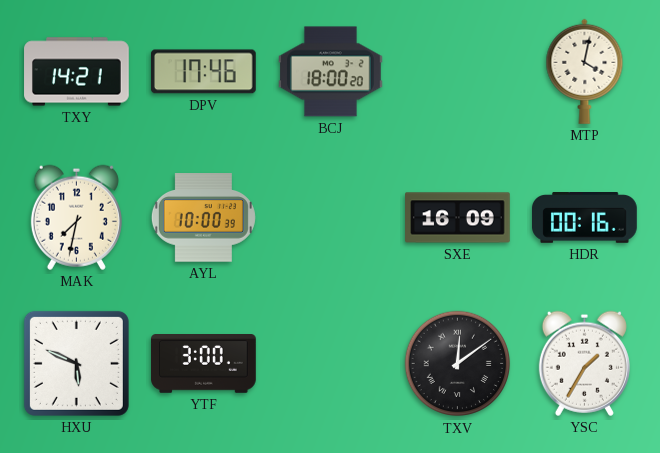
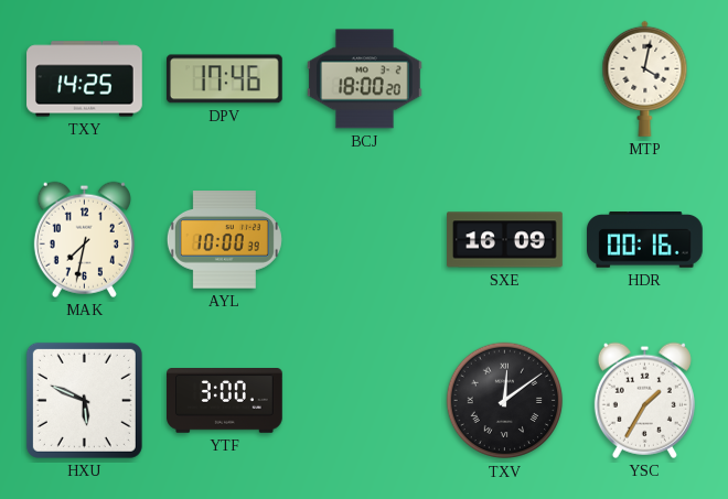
TXY: 14:21 -> 14:25 (85, 79)
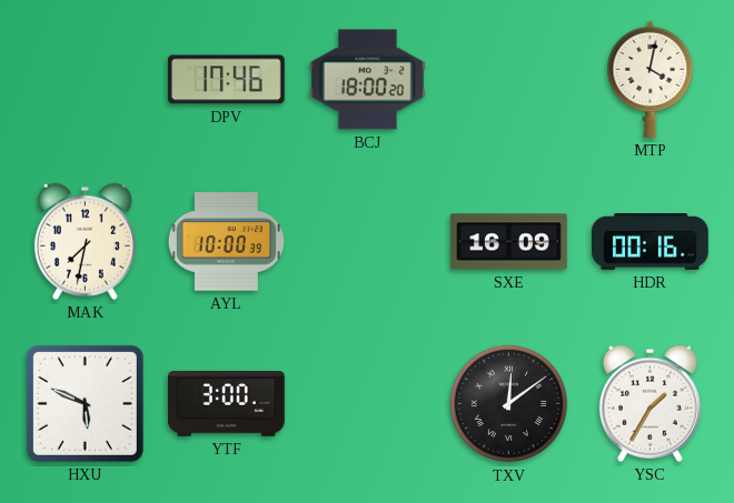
TXY: 14:25 -> none (85, 79)
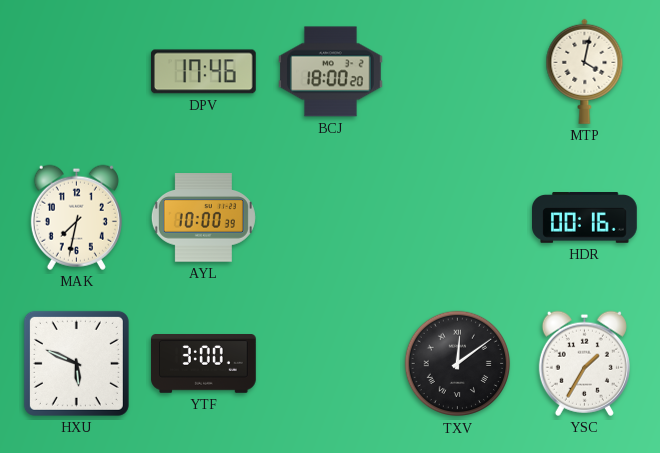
SXE: 16:09 -> none (509, 242)
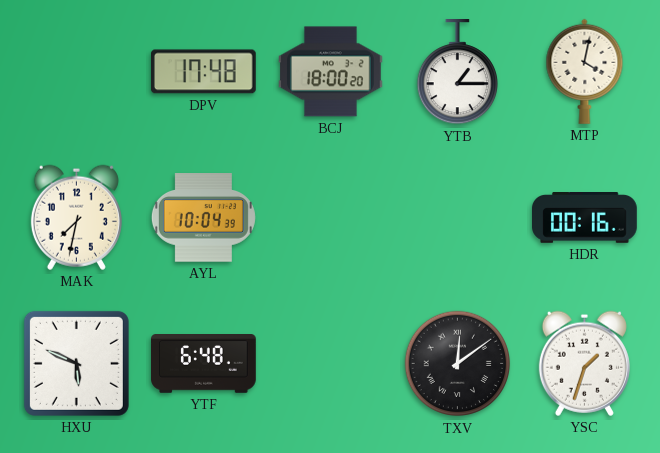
DPV: 17:46 -> 17:48 (203, 72)
YTB: none -> 1:15 (457, 73)
AYL: 10:00 -> 10:04 (203, 218)
YTF: 3:00 -> 6:48 (204, 364)
YSC: 1:35 -> 1:33 (584, 363)
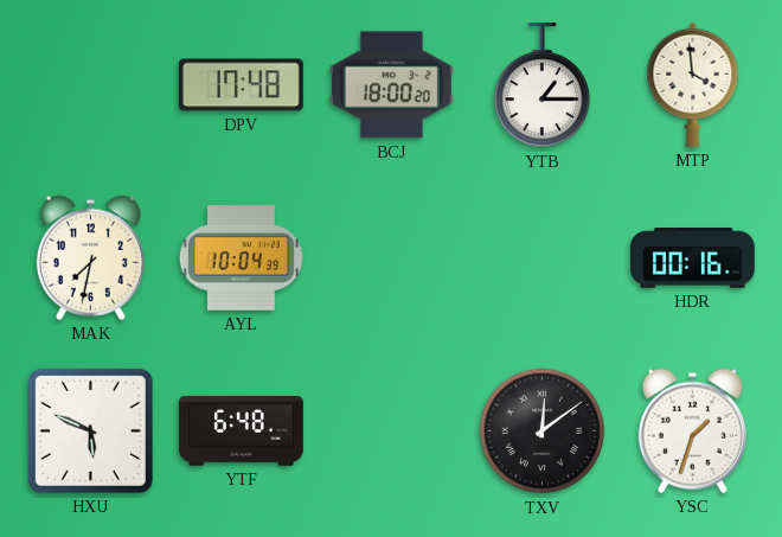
MTP: 4:02 -> 3:59 (693, 84)
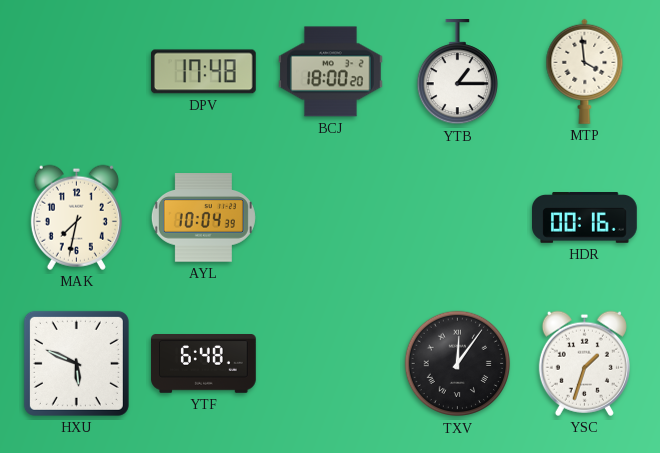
TXV: 12:09 -> 12:06 (458, 364)
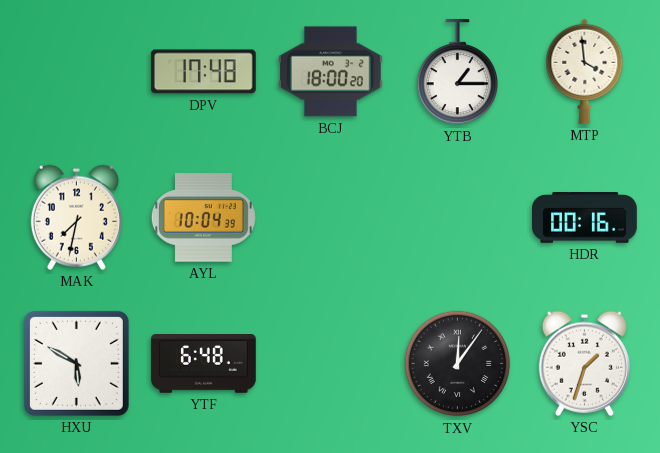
HXU: 5:49 -> 5:50 (76, 363)
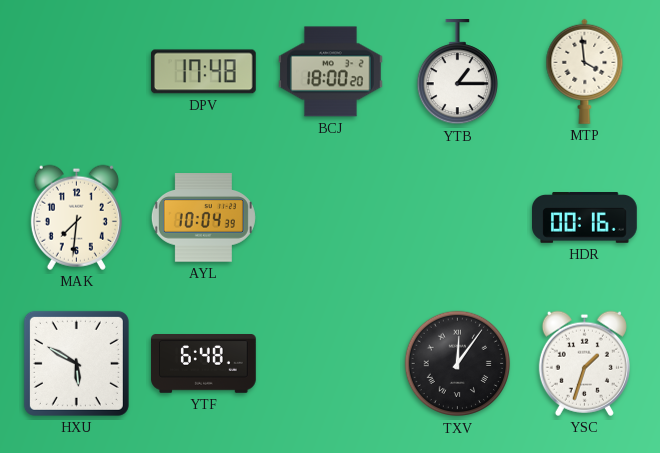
MAK: 7:32 -> 7:31 (76, 217)
